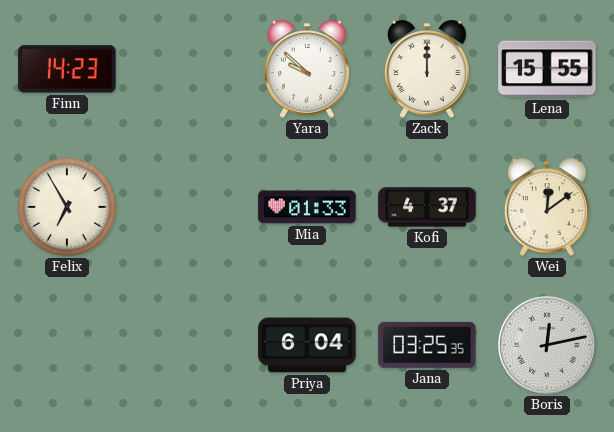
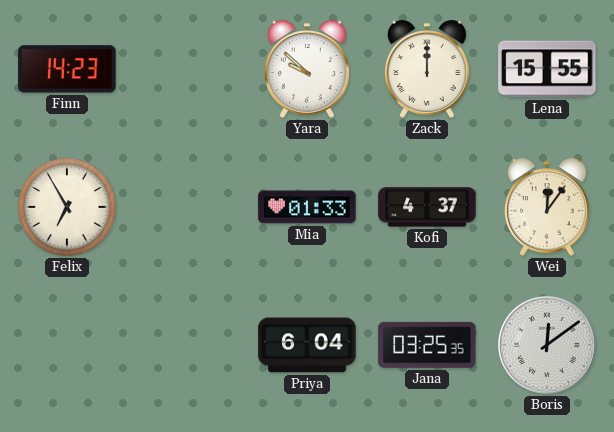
Wei: 12:09 -> 12:06 (547, 207)
Boris: 12:13 -> 12:09 (547, 345)
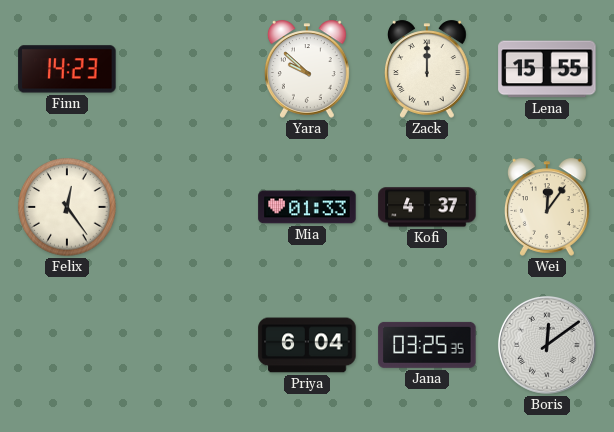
Felix: 6:55 -> 12:24 (67, 207)
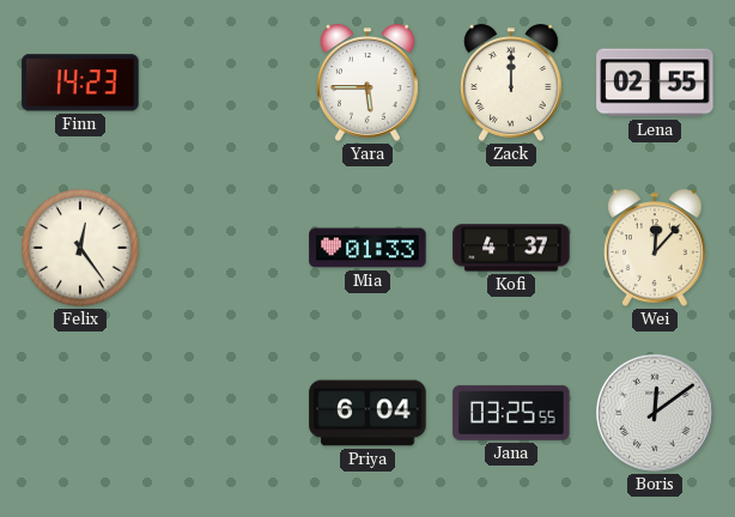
Yara: 9:52 -> 5:45 (367, 83)
Lena: 15:55 -> 02:55 (655, 83)
Wei: 12:06 -> 12:07 (655, 248)
Jana: 03:25:35 -> 03:25:55 (511, 413)
